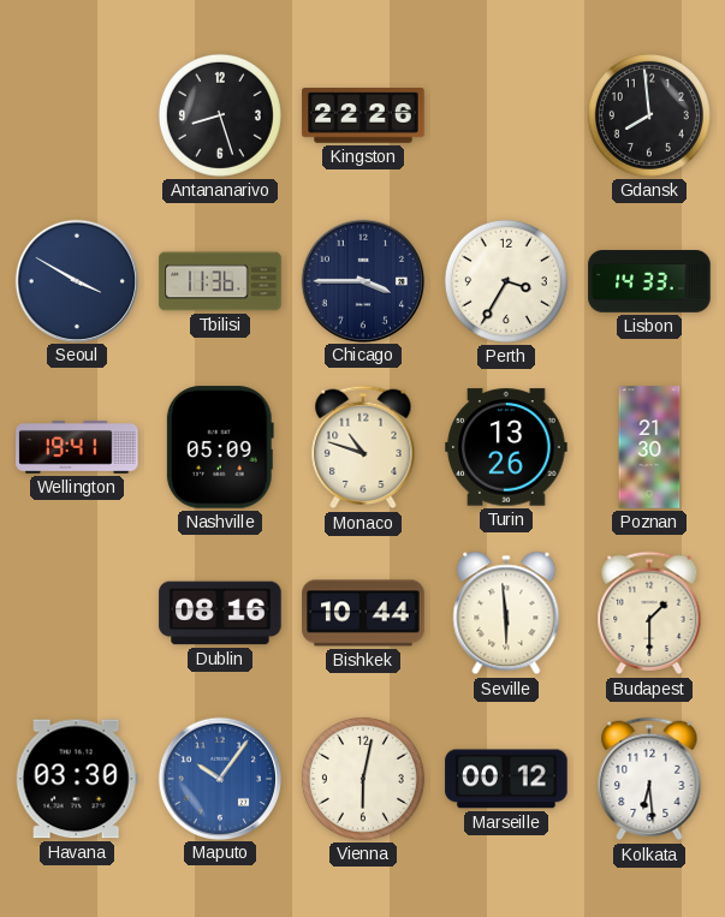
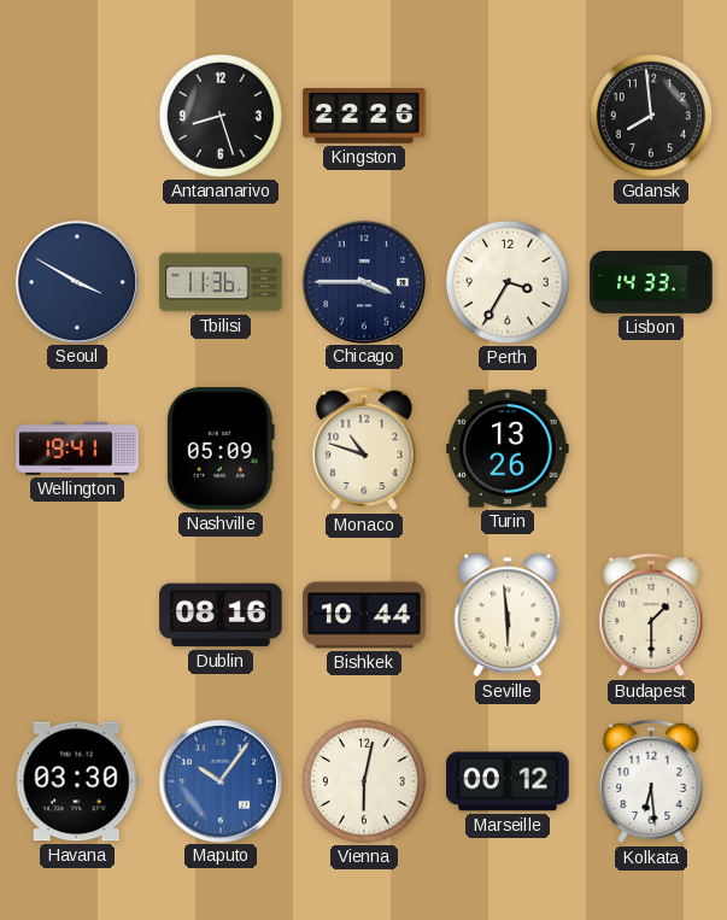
Poznan: 21:30 -> none (649, 447)
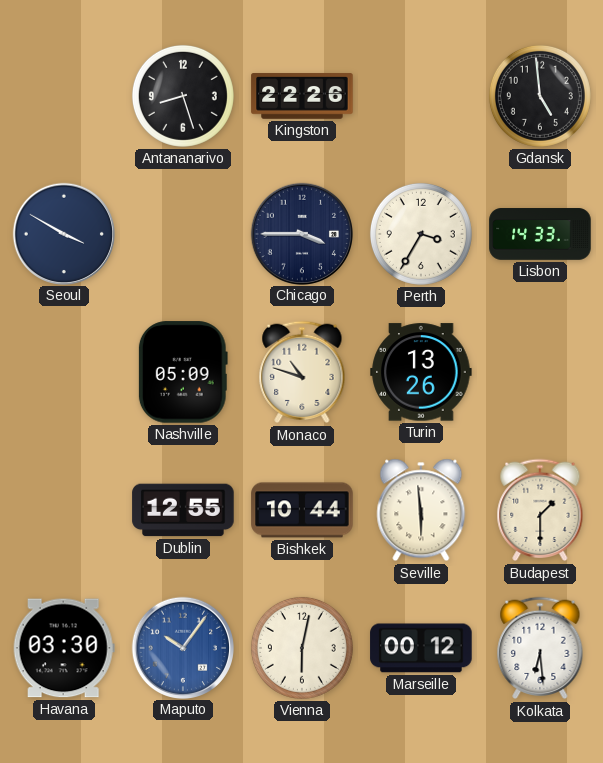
Gdansk: 7:59 -> 4:59 (540, 96)
Tbilisi: 11:36 -> none (221, 282)
Wellington: 19:41 -> none (77, 449)
Dublin: 08:16 -> 12:55 (183, 510)
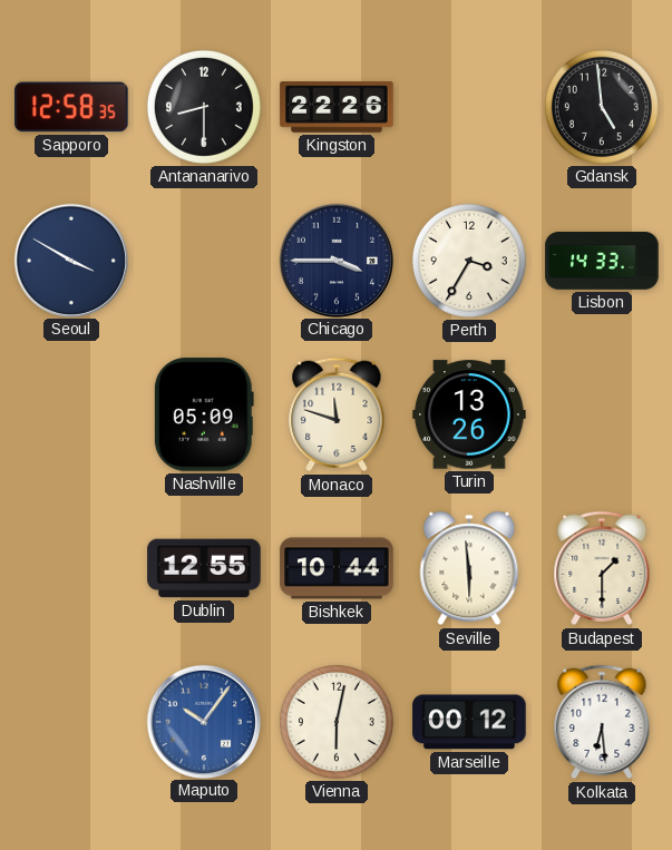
Sapporo: none -> 12:58 (71, 107)
Antananarivo: 8:27 -> 8:30 (204, 107)
Monaco: 10:48 -> 11:48 (337, 414)
Havana: 03:30 -> none (64, 648)
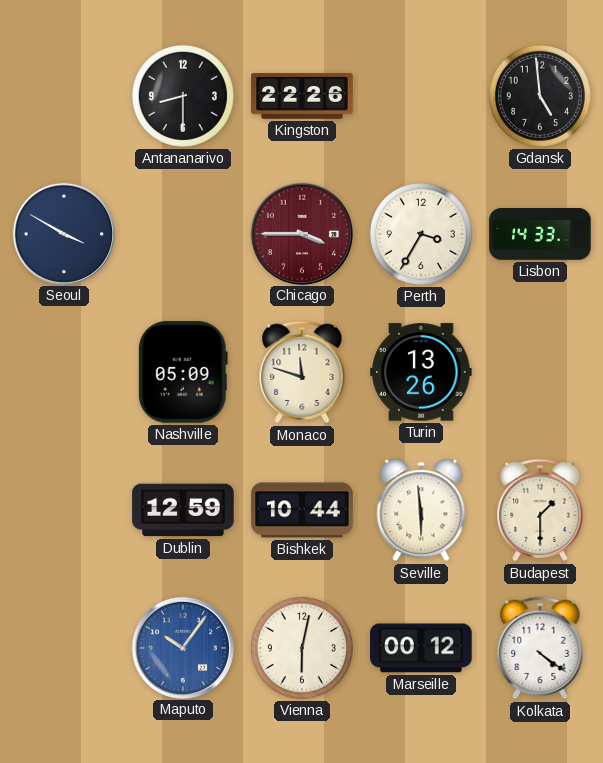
Sapporo: 12:58 -> none (71, 107)
Chicago dial: navy -> burgundy (301, 233)
Dublin: 12:55 -> 12:59 (183, 510)
Kolkata: 6:29 -> 4:21 (540, 648)
